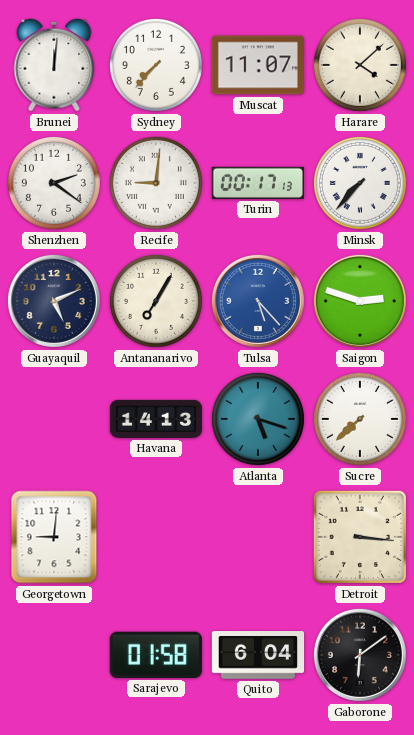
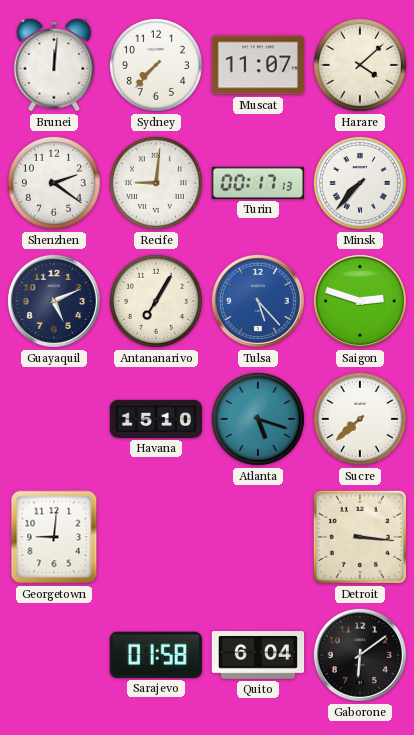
Havana: 14:13 -> 15:10 (156, 419)
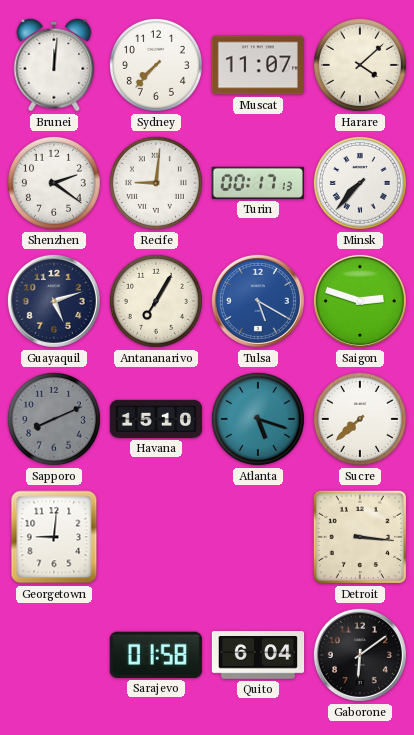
Guayaquil: 5:11 -> 5:12 (54, 301)
Tulsa: 5:23 -> 5:20 (258, 301)
Sapporo: none -> 8:11 (54, 419)
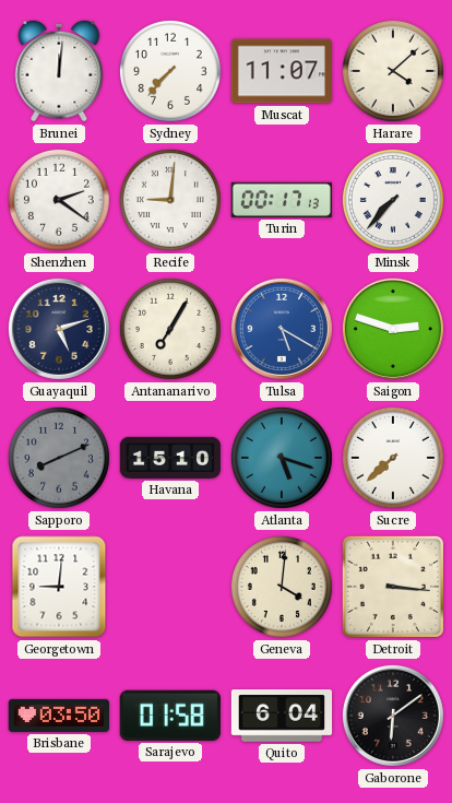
Geneva: none -> 4:01 (282, 587)
Brisbane: none -> 03:50 (58, 716)
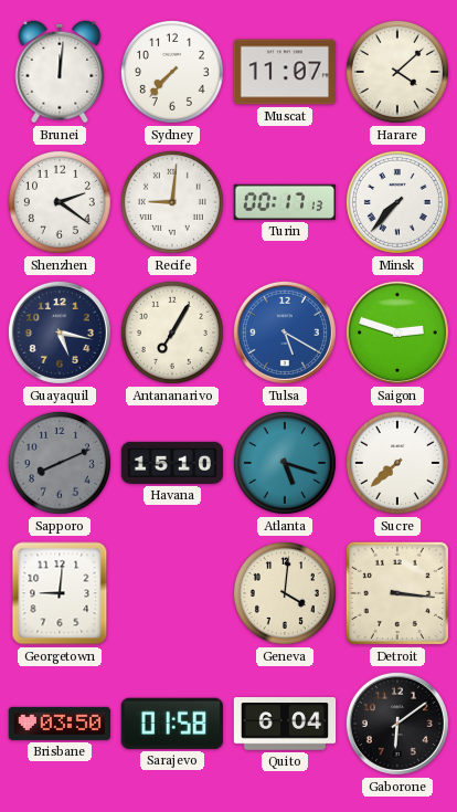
Guayaquil: 5:12 -> 5:17 (60, 333)
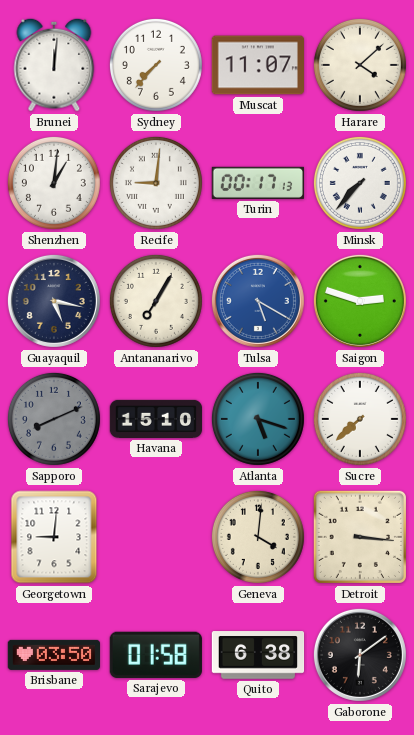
Shenzhen: 2:21 -> 1:01 (54, 183)
Quito: 6:04 -> 6:38 (258, 655)
